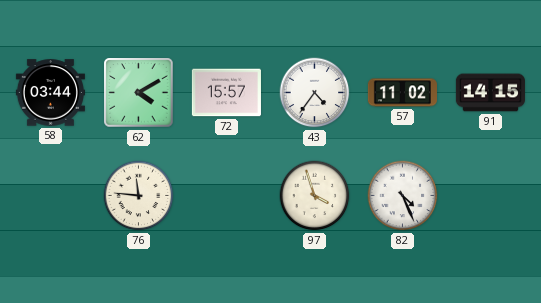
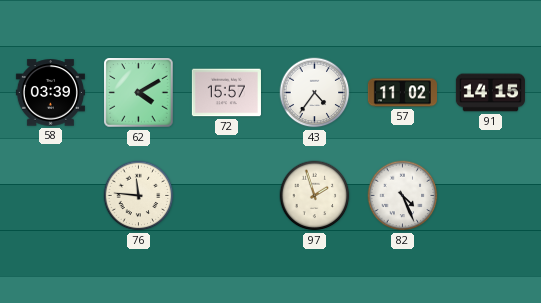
58: 03:44 -> 03:39 (50, 93)
97: 3:57 -> 1:57 (315, 196)
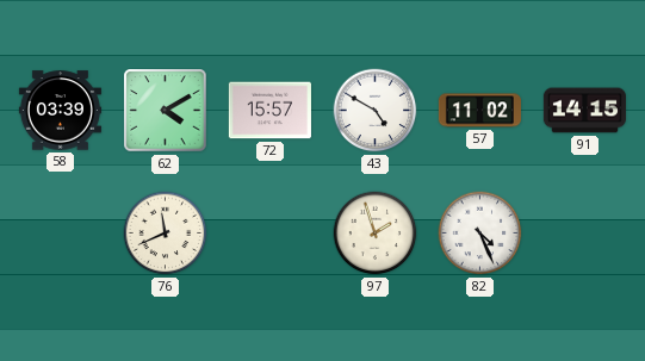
43: 4:36 -> 4:50 (376, 111)
76: 11:46 -> 11:41 (166, 234)
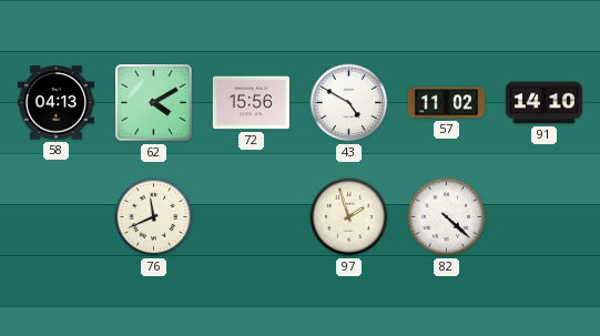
58: 03:39 -> 04:13 (55, 103)
72: 15:57 -> 15:56 (251, 103)
91: 14:15 -> 14:10 (543, 103)
82: 4:26 -> 4:22 (447, 217)
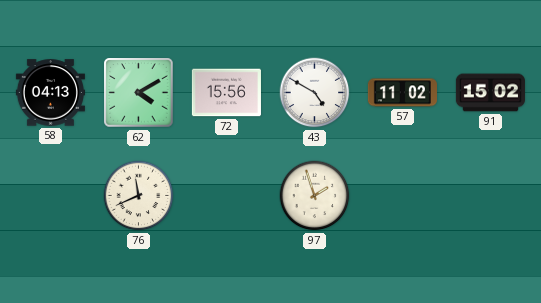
91: 14:10 -> 15:02 (490, 93)
82: 4:22 -> none (447, 217)
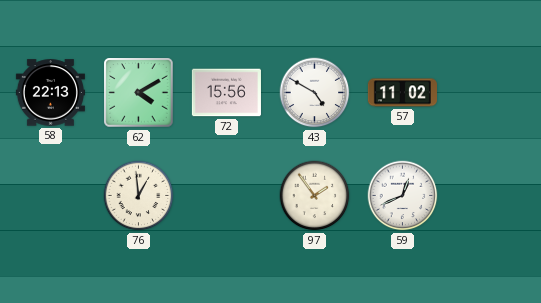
58: 04:13 -> 22:13 (50, 93)
91: 15:02 -> none (490, 93)
76: 11:41 -> 12:59 (139, 196)
97: 1:57 -> 1:54 (315, 196)
59: none -> 12:41 (403, 196)
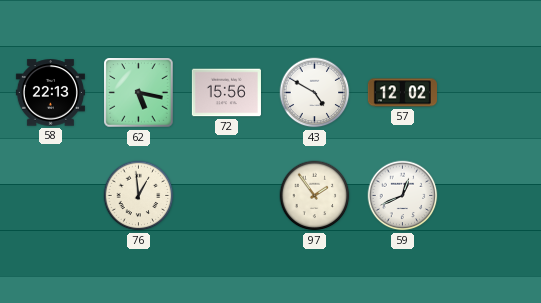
62: 4:10 -> 5:17 (139, 93)
57: 11:02 -> 12:02 (402, 93)
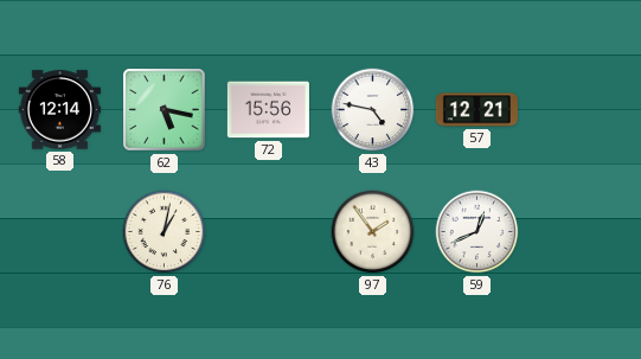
58: 22:13 -> 12:14 (59, 110)
43: 4:50 -> 4:47 (373, 110)
57: 12:02 -> 12:21 (476, 110)
76: 12:59 -> 1:02 (165, 232)
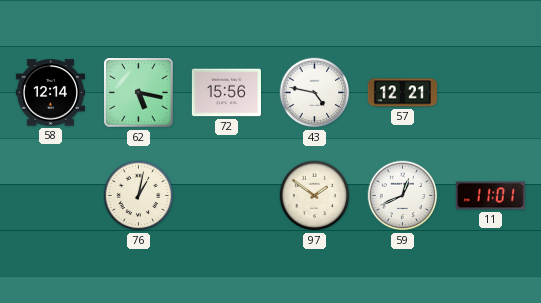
97: 1:54 -> 1:51 (315, 196)
11: none -> 11:01 (490, 196)
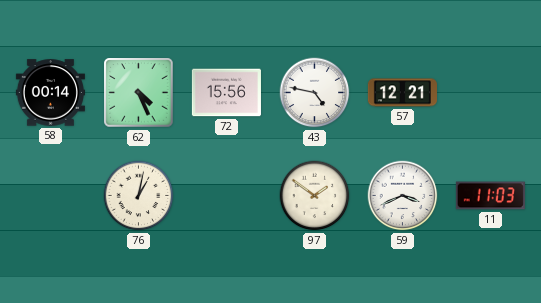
58: 12:14 -> 00:14 (50, 93)
62: 5:17 -> 4:26 (139, 93)
59: 12:41 -> 3:41 (403, 196)
11: 11:01 -> 11:03 (490, 196)
